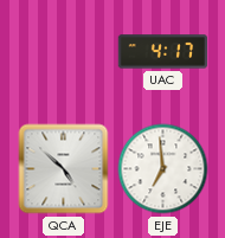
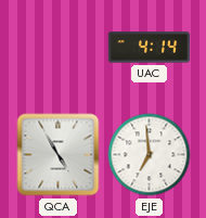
UAC: 4:17 -> 4:14 (150, 48)
QCA: 4:52 -> 4:55 (59, 155)
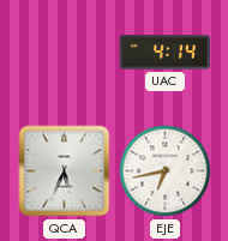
QCA: 4:55 -> 5:34 (65, 171)
EJE: 6:59 -> 6:43 (166, 171)
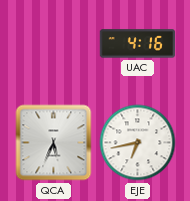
UAC: 4:14 -> 4:16 (138, 44)
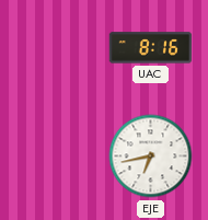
UAC: 4:16 -> 8:16 (151, 48)
QCA: 5:34 -> none (54, 143)
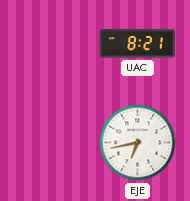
UAC: 8:16 -> 8:21 (138, 44)
